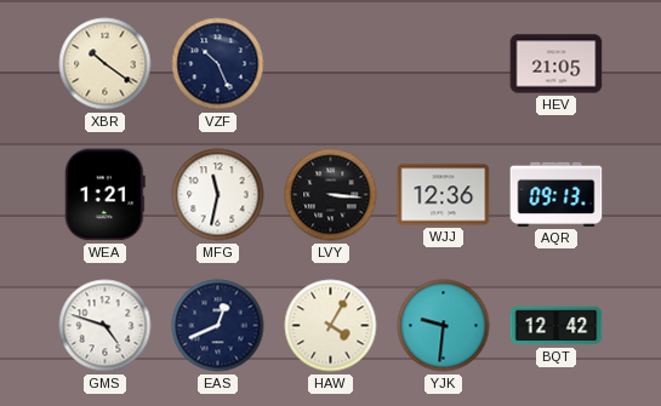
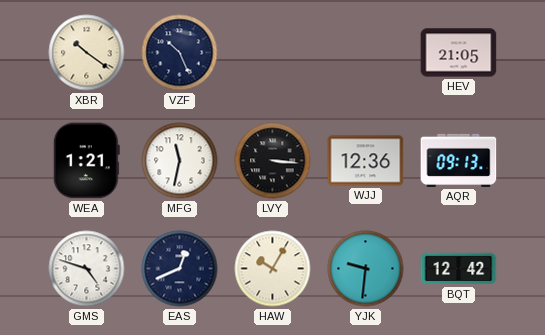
HAW: 4:05 -> 10:05 (273, 269)
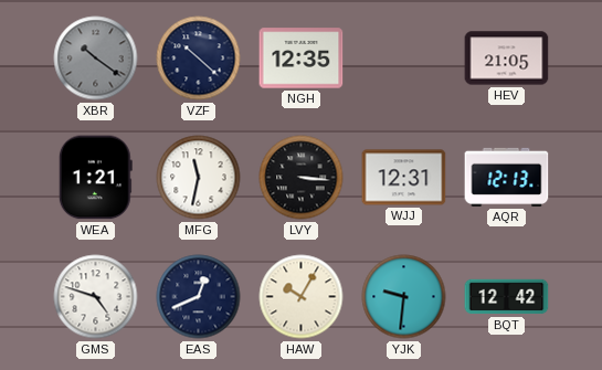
XBR dial: cream -> grey (96, 59)
VZF: 10:26 -> 10:22 (199, 59)
NGH: none -> 12:35 (302, 59)
WJJ: 12:36 -> 12:31 (404, 178)
AQR: 09:13 -> 12:13 (507, 177)
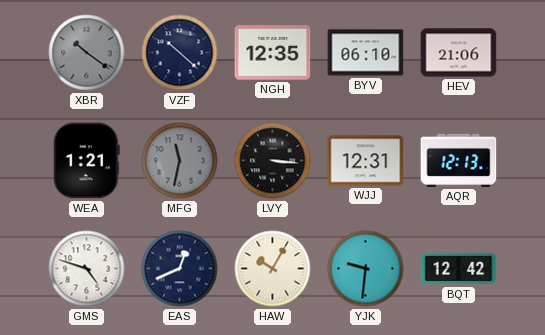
BYV: none -> 06:10 (366, 53)
HEV: 21:05 -> 21:06 (459, 53)
MFG dial: white -> grey (180, 161)
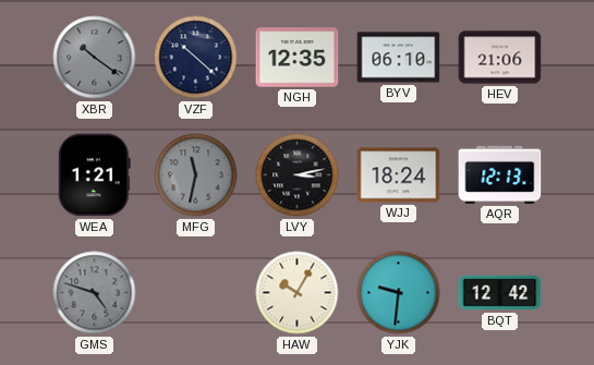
LVY: 3:16 -> 3:13 (298, 175)
WJJ: 12:31 -> 18:24 (399, 175)
GMS dial: white -> grey (95, 293)
EAS: 12:41 -> none (180, 269)
